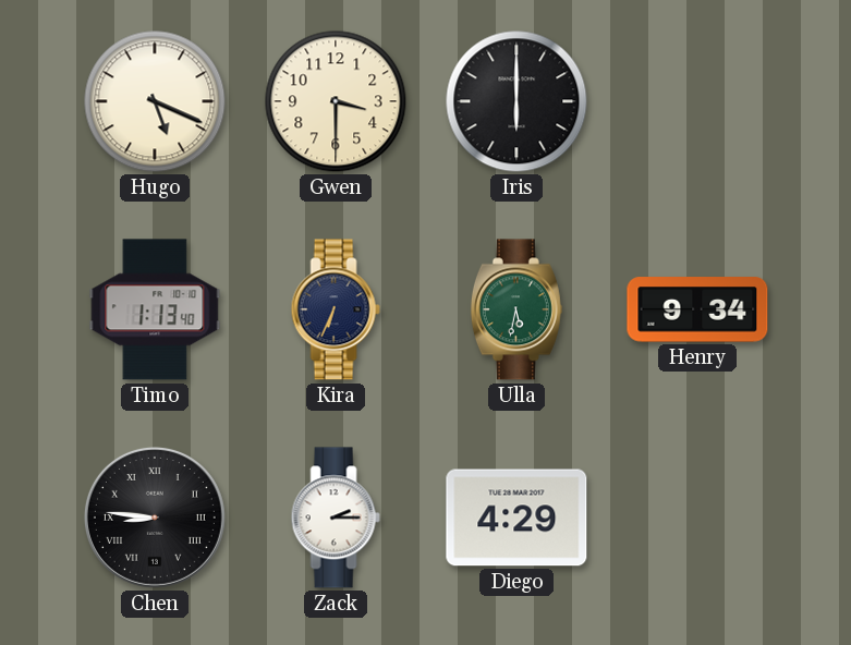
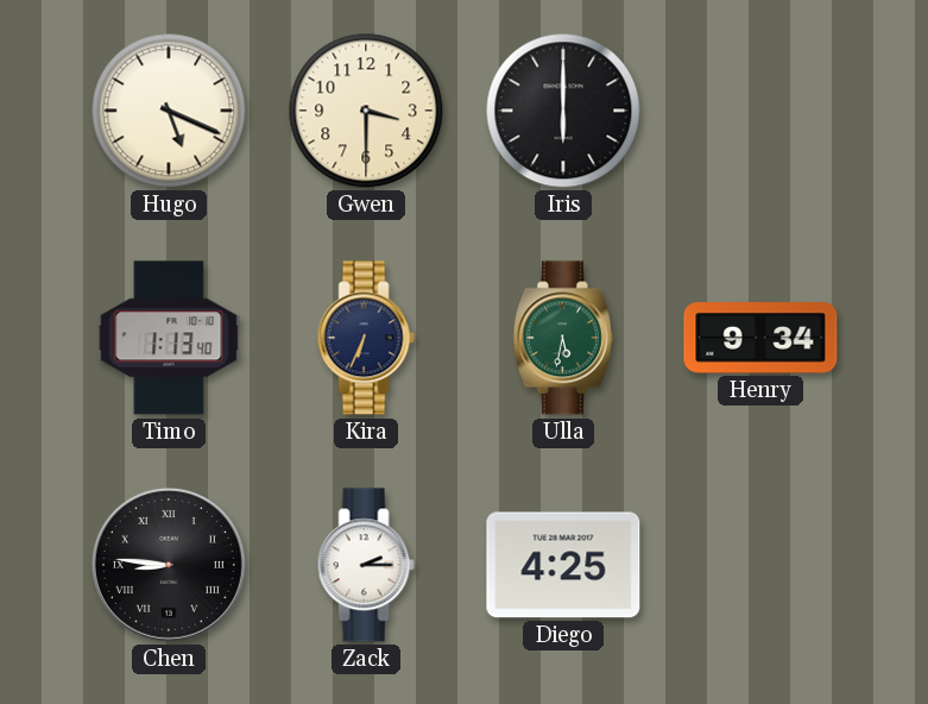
Diego: 4:29 -> 4:25 (563, 565)
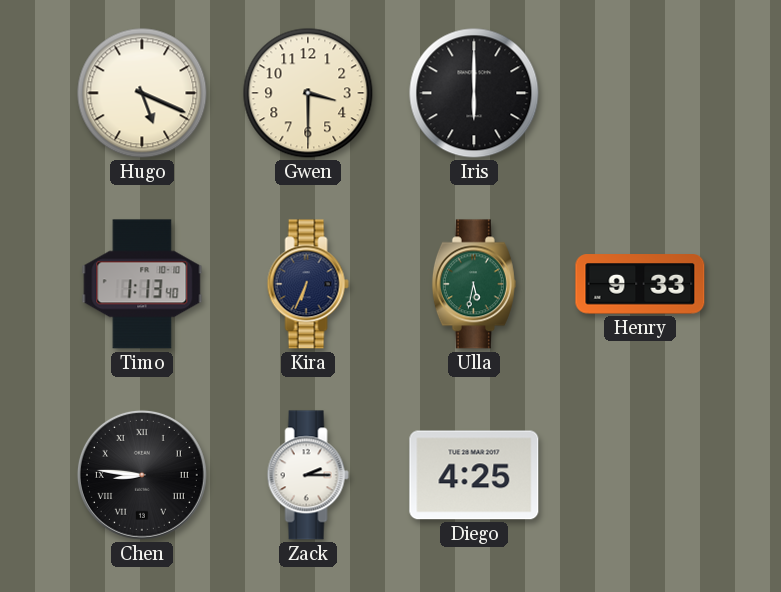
Henry: 9:34 -> 9:33 (640, 284)
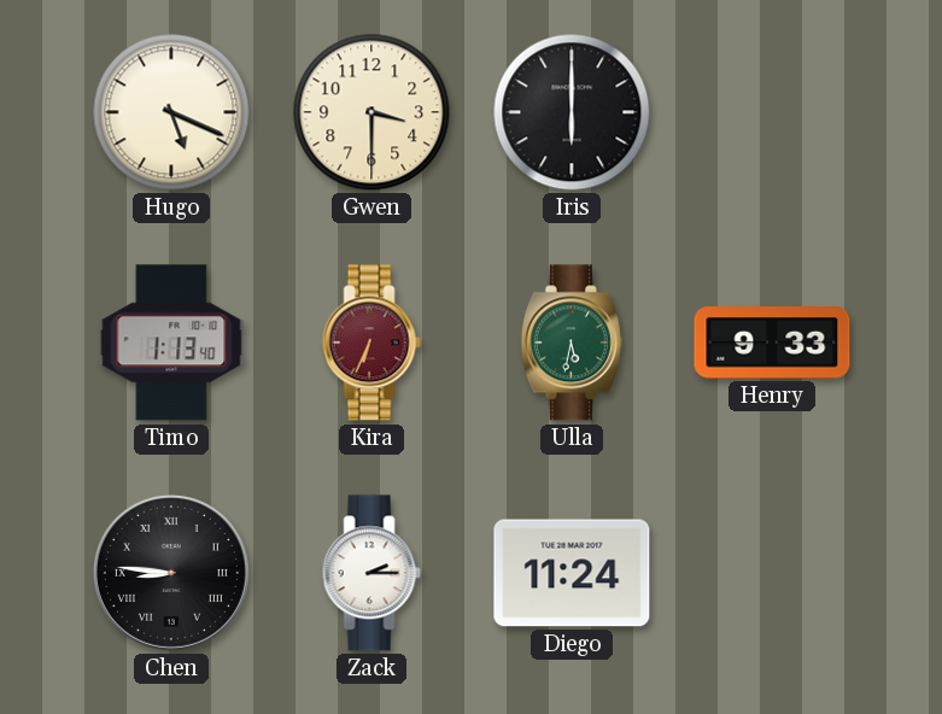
Kira dial: navy -> burgundy (371, 343)
Diego: 4:25 -> 11:24 (572, 573)
